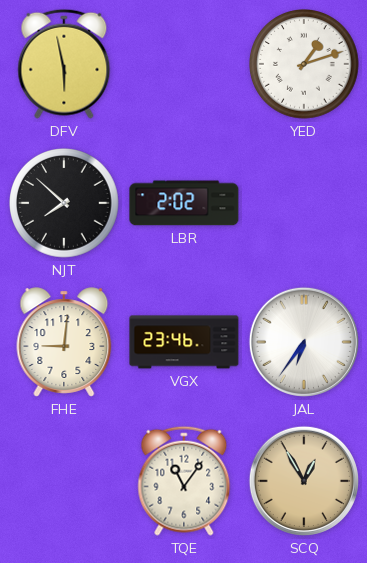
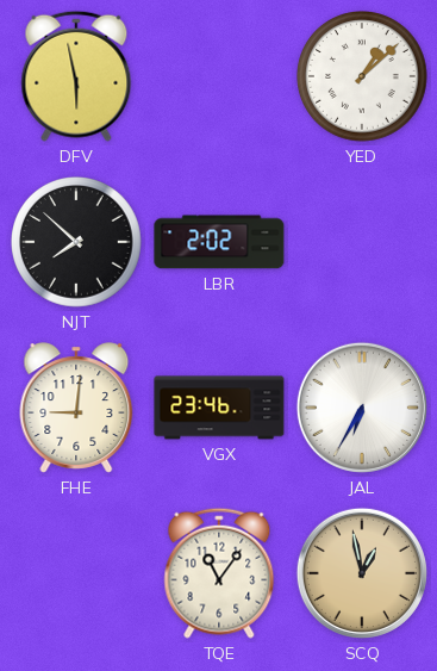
YED: 1:12 -> 1:08 (363, 77)
JAL: 6:36 -> 6:35 (362, 408)
SCQ: 12:55 -> 12:58 (362, 573)
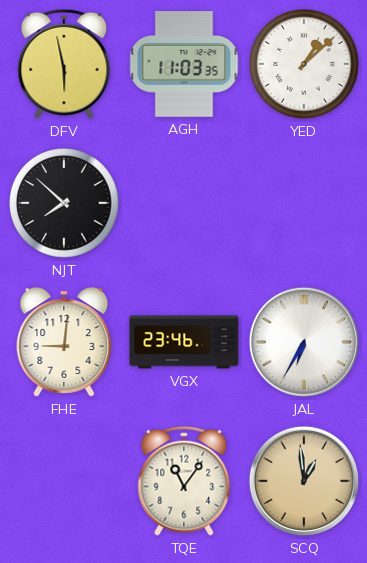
AGH: none -> 11:03 (184, 64)
LBR: 2:02 -> none (219, 242)
SCQ: 12:58 -> 12:59 (304, 481)
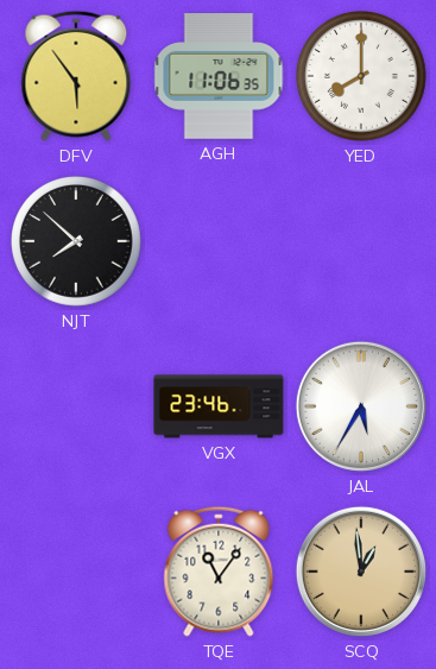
DFV: 5:58 -> 5:54 (76, 76)
AGH: 11:03 -> 11:06 (219, 76)
YED: 1:08 -> 8:00 (362, 77)
FHE: 9:01 -> none (64, 342)
JAL: 6:35 -> 5:35 (361, 406)
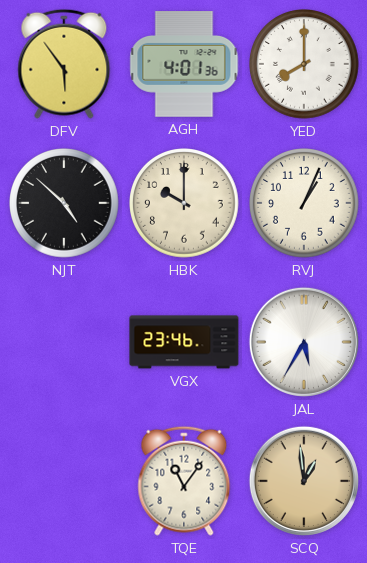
AGH: 11:06 -> 4:01 (184, 64)
NJT: 7:52 -> 4:52 (65, 204)
HBK: none -> 10:00 (185, 204)
RVJ: none -> 1:04 (305, 204)
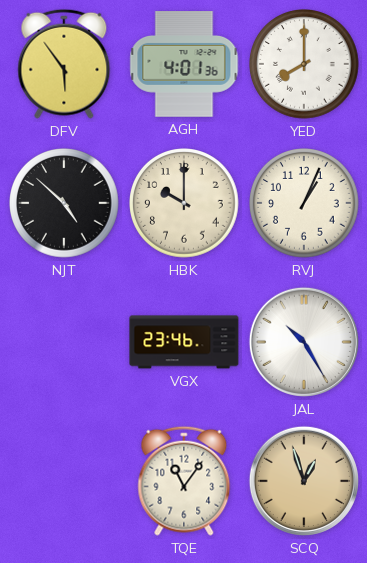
JAL: 5:35 -> 10:25 (304, 342)
SCQ: 12:59 -> 12:57 (304, 481)
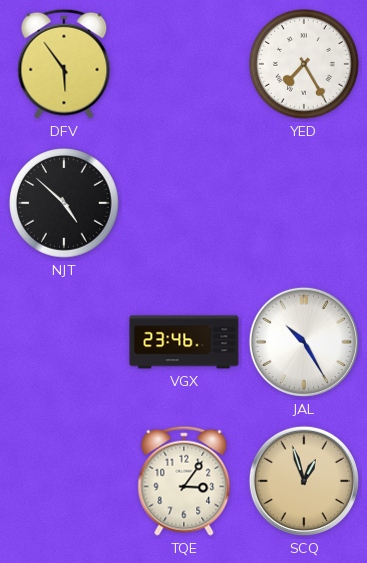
AGH: 4:01 -> none (184, 64)
YED: 8:00 -> 7:25 (305, 65)
HBK: 10:00 -> none (185, 204)
RVJ: 1:04 -> none (305, 204)
TQE: 11:06 -> 3:06 (184, 481)
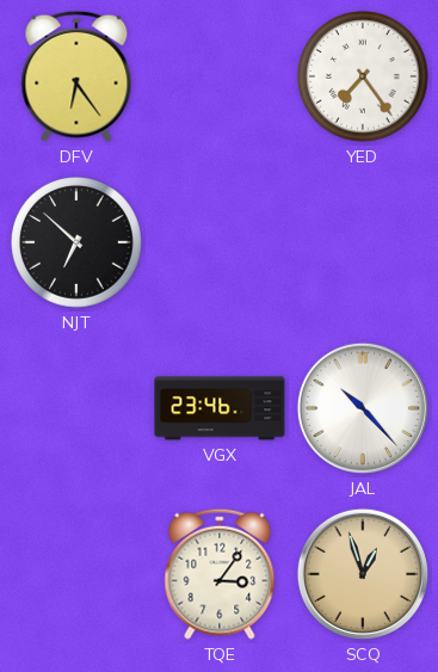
DFV: 5:54 -> 6:24 (76, 76)
YED: 7:25 -> 7:24 (364, 78)
NJT: 4:52 -> 6:52 (78, 243)
JAL: 10:25 -> 10:23 (363, 408)
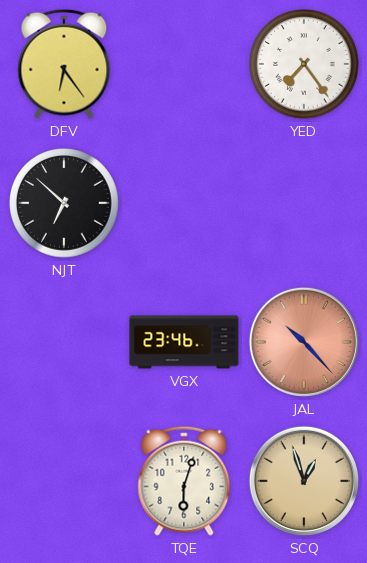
JAL dial: white -> salmon (304, 342)
TQE: 3:06 -> 6:03 (184, 481)
